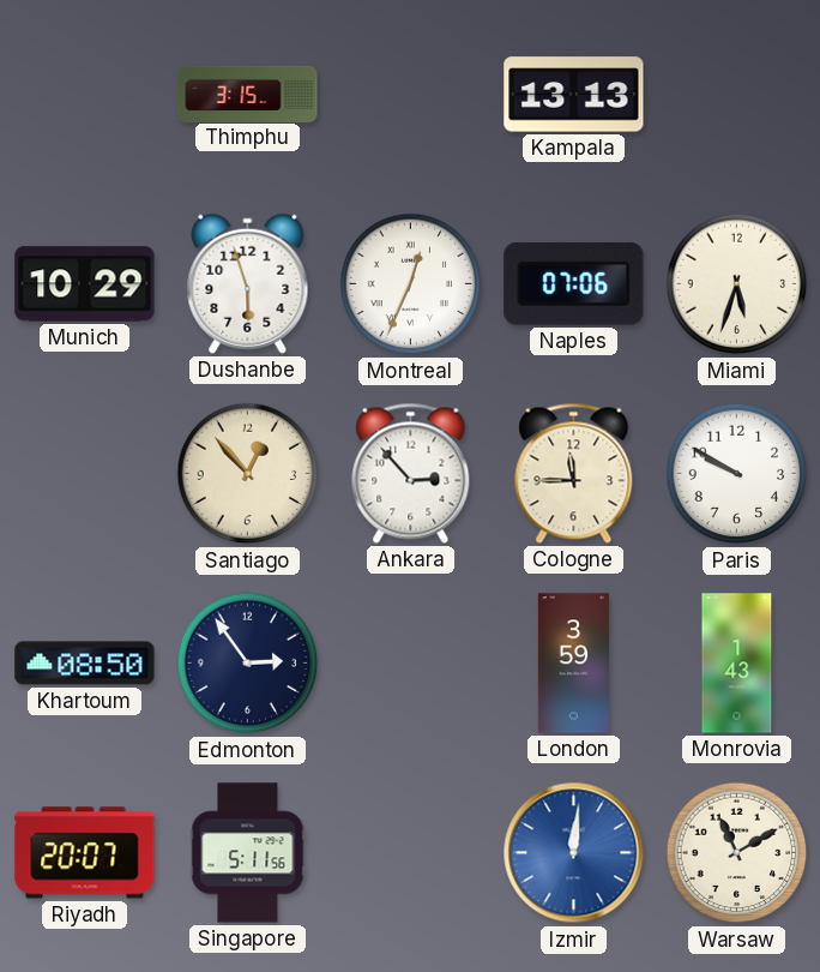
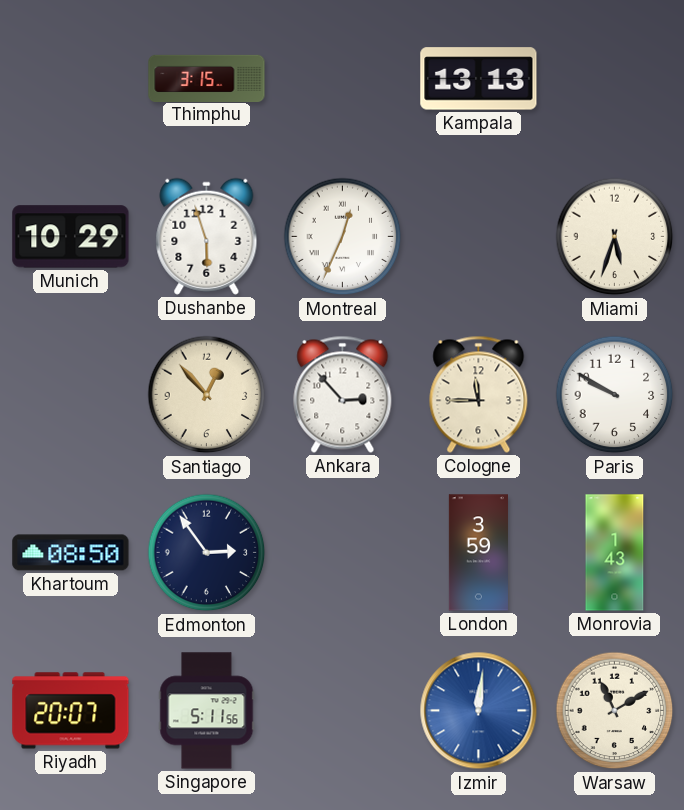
Naples: 07:06 -> none (574, 283)
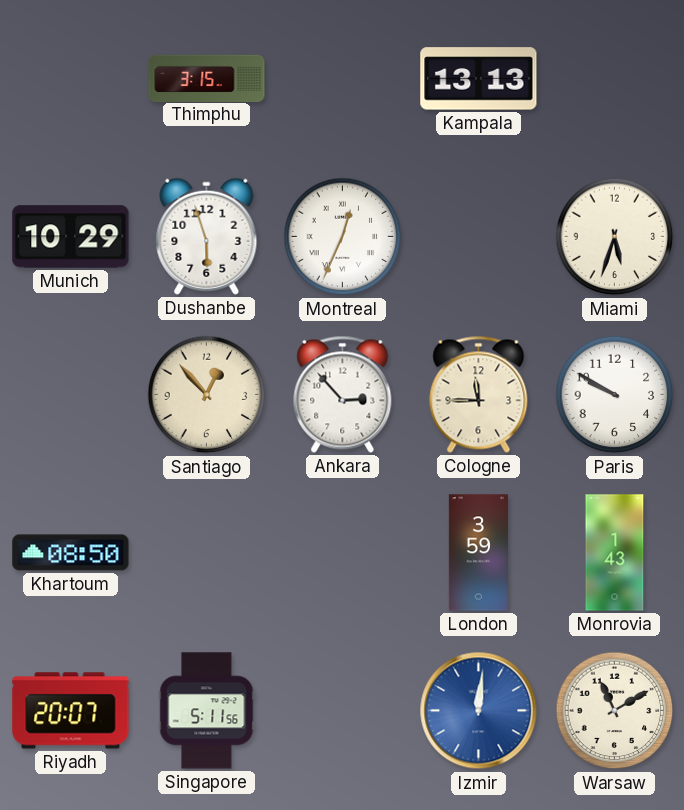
Edmonton: 2:54 -> none (207, 553)
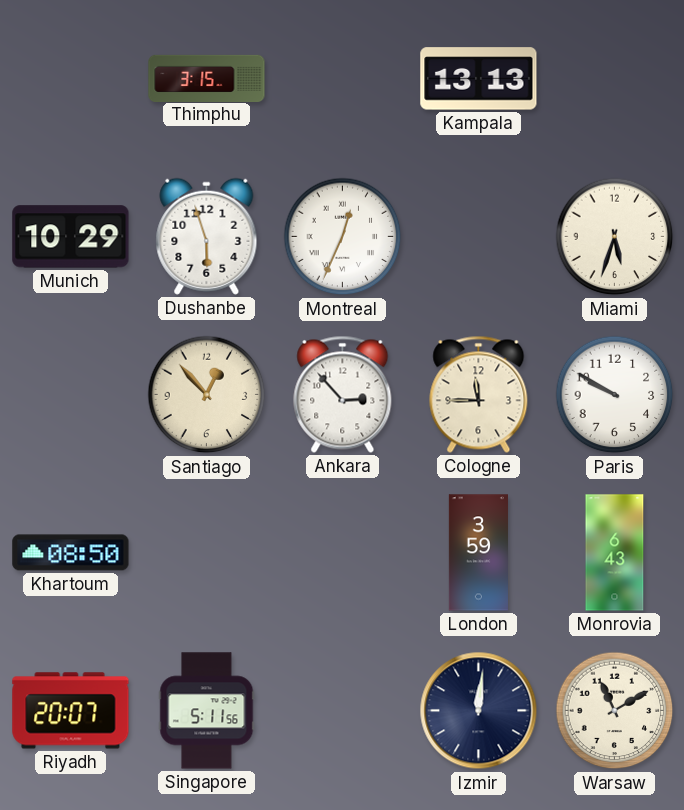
Monrovia: 1:43 -> 6:43 (615, 553)
Izmir dial: blue -> navy (479, 711)
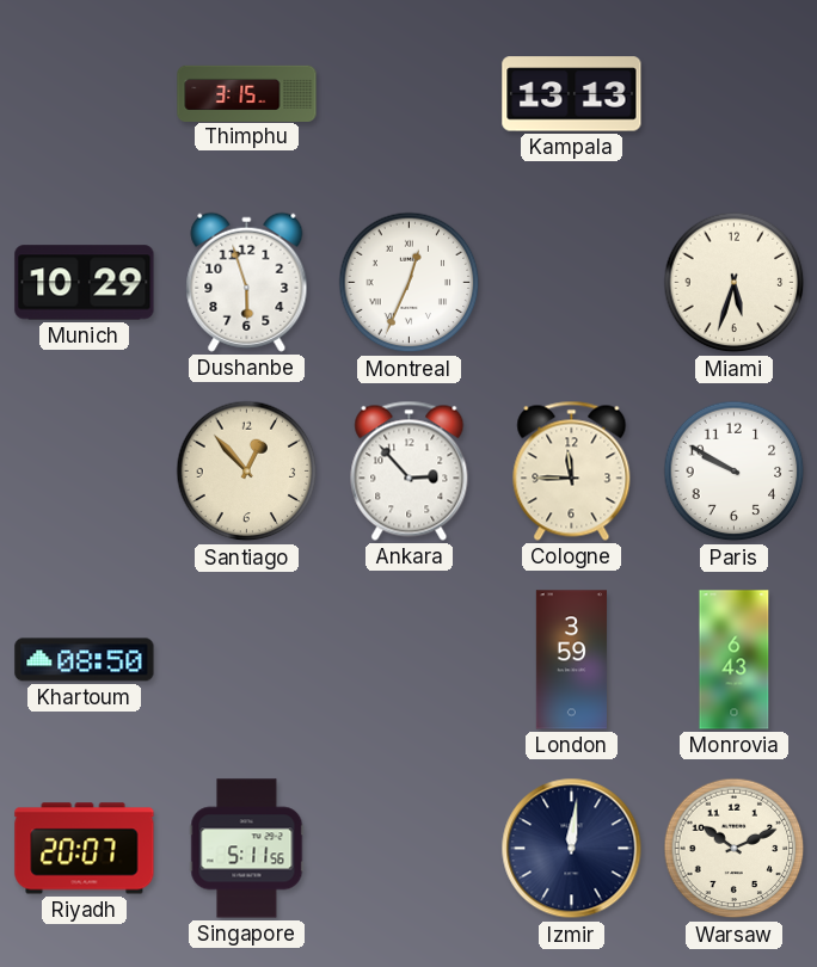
Warsaw: 11:10 -> 10:11 (735, 849)
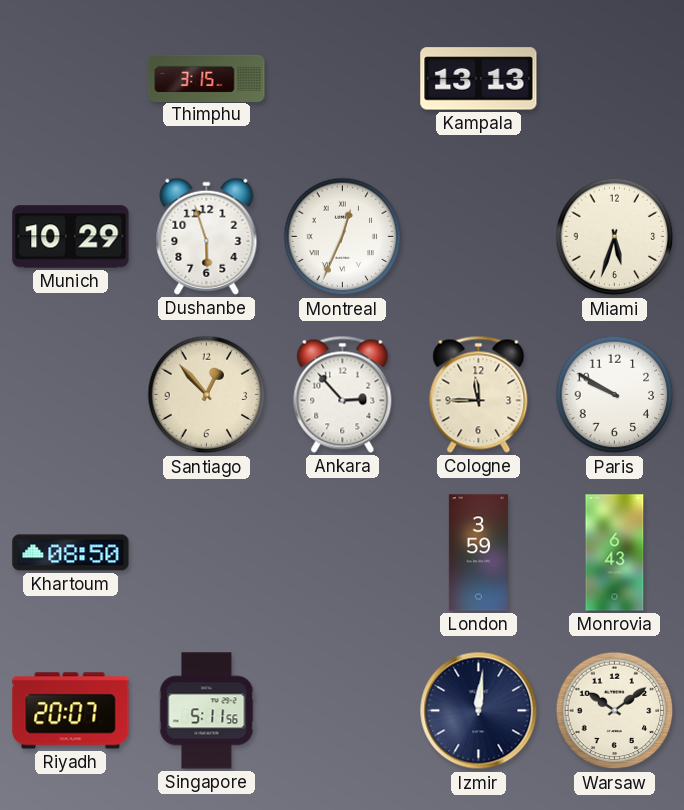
Warsaw: 10:11 -> 10:09 (615, 711)
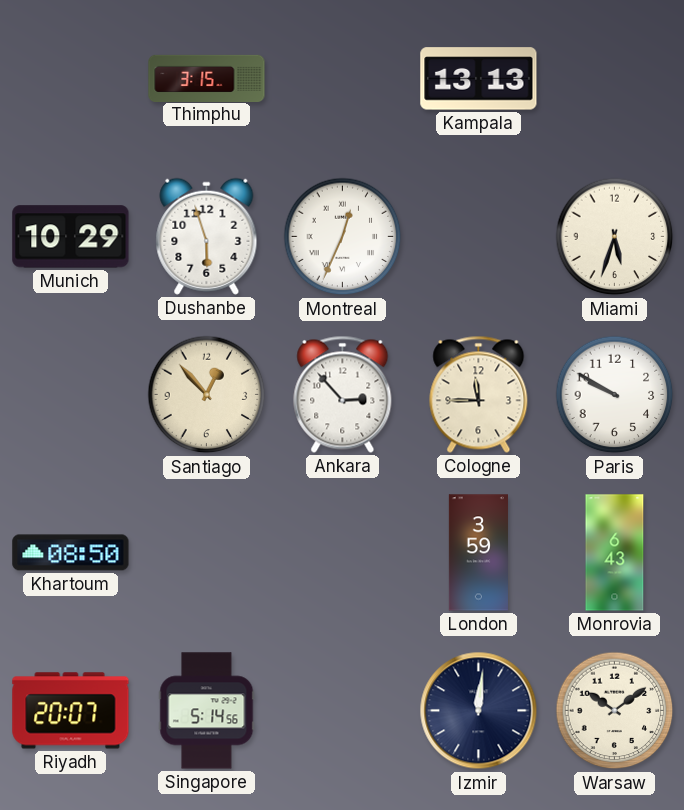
Singapore: 5:11 -> 5:14 (207, 711)
